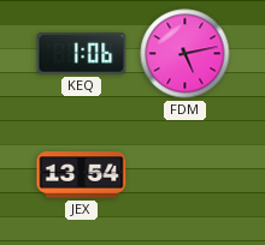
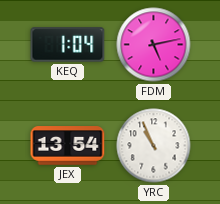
KEQ: 1:06 -> 1:04 (68, 45)
YRC: none -> 10:56 (154, 146)
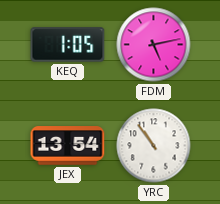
KEQ: 1:04 -> 1:05 (68, 45)
YRC: 10:56 -> 10:54 (154, 146)
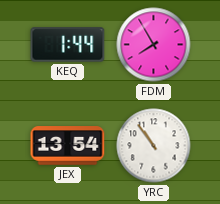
KEQ: 1:05 -> 1:44 (68, 45)
FDM: 5:13 -> 7:55 (154, 45)
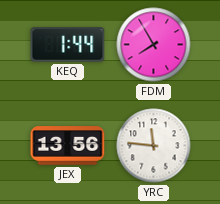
JEX: 13:54 -> 13:56 (68, 146)
YRC: 10:54 -> 11:46 (154, 146)
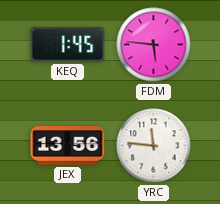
KEQ: 1:44 -> 1:45 (68, 45)
FDM: 7:55 -> 5:46 (154, 45)
